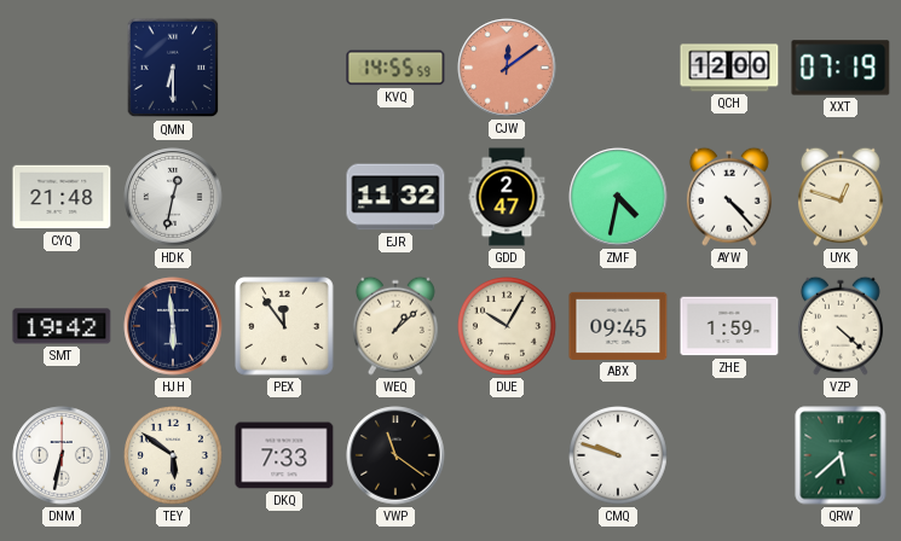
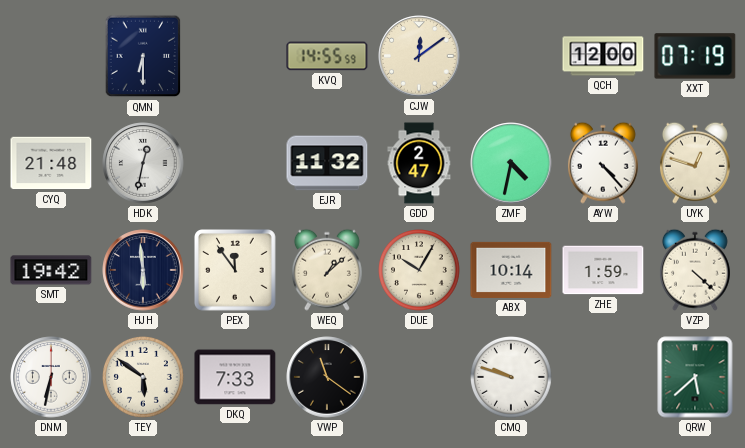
CJW dial: salmon -> cream (419, 56)
ABX: 09:45 -> 10:14 (511, 270)
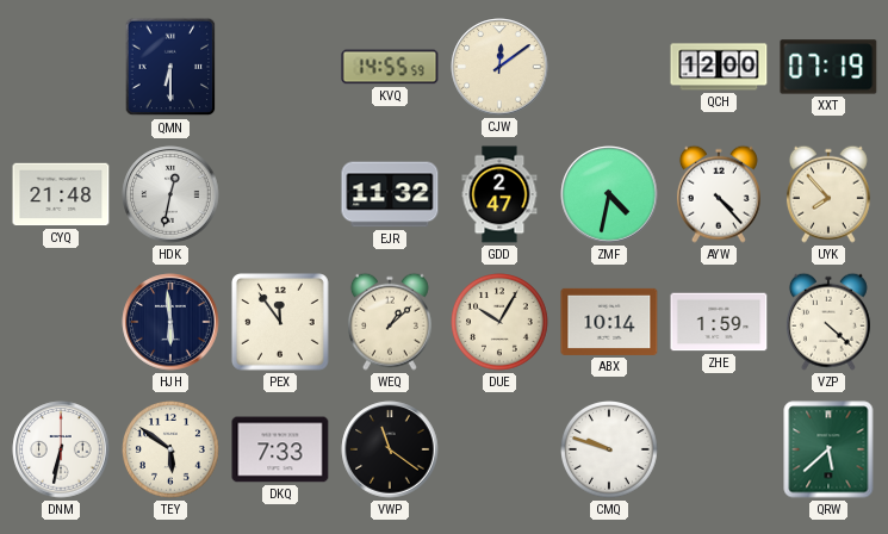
UYK: 12:48 -> 7:53 (828, 194)
SMT: 19:42 -> none (51, 270)
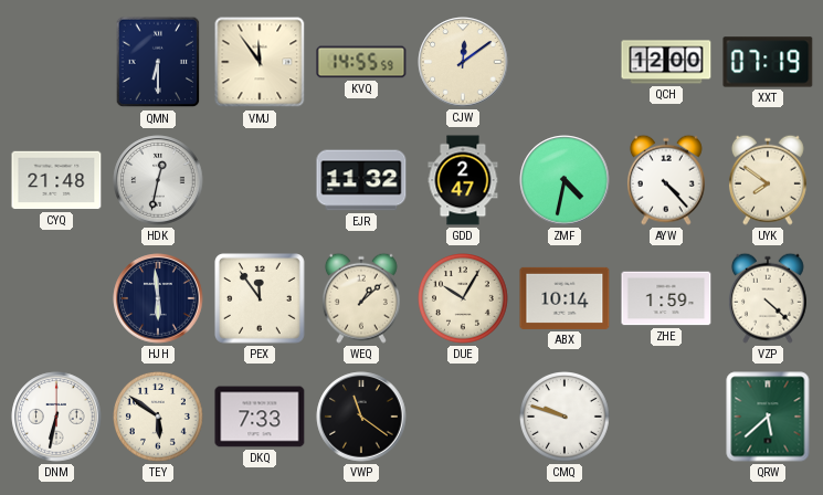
VMJ: none -> 11:54 (260, 62)
UYK: 7:53 -> 7:51 (768, 180)
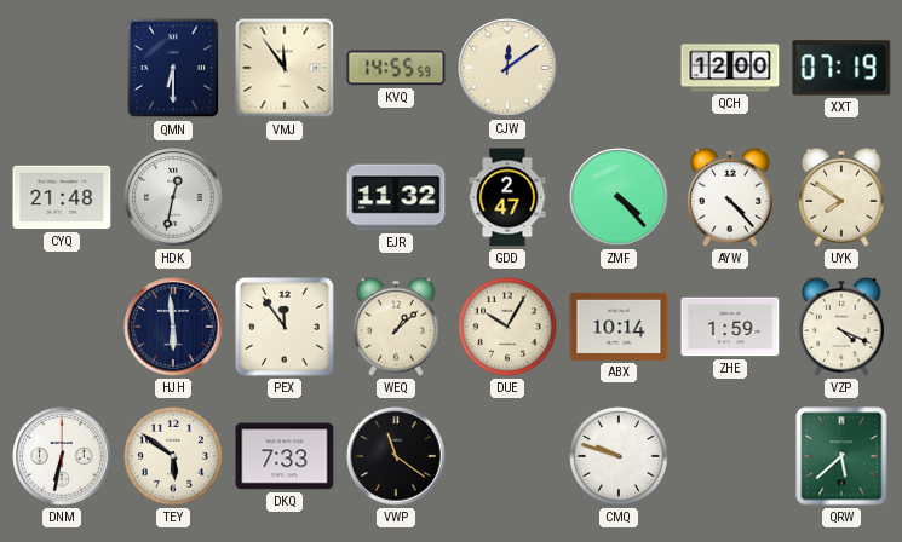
ZMF: 4:32 -> 4:23 (619, 197)
VZP: 4:22 -> 4:19 (841, 327)
